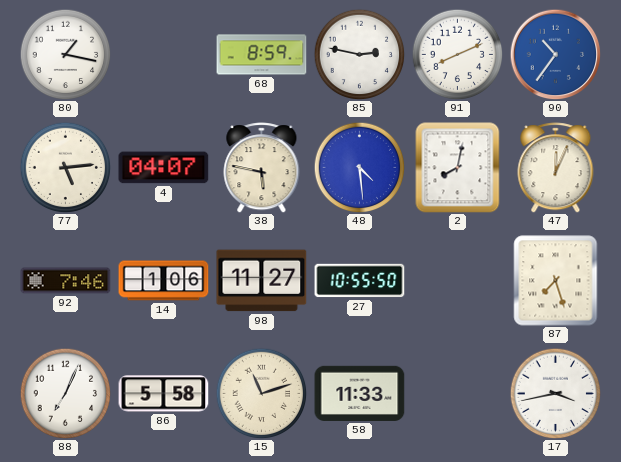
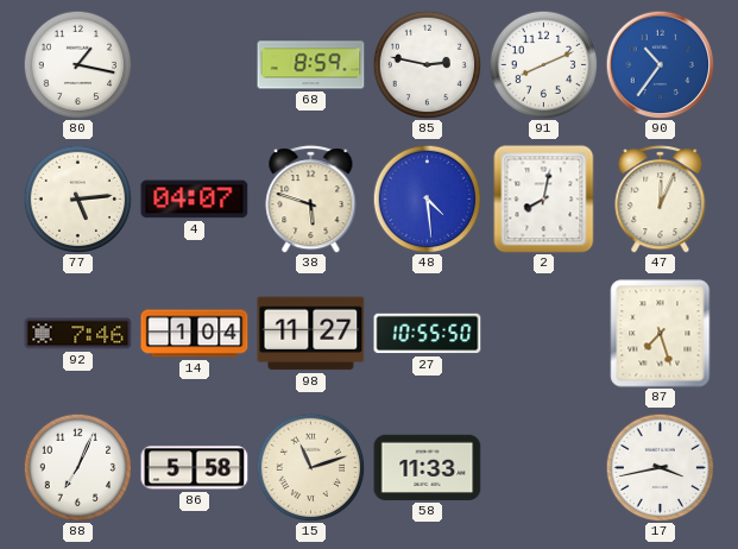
38: 5:47 -> 5:48 (311, 200)
14: 1:06 -> 1:04 (195, 334)
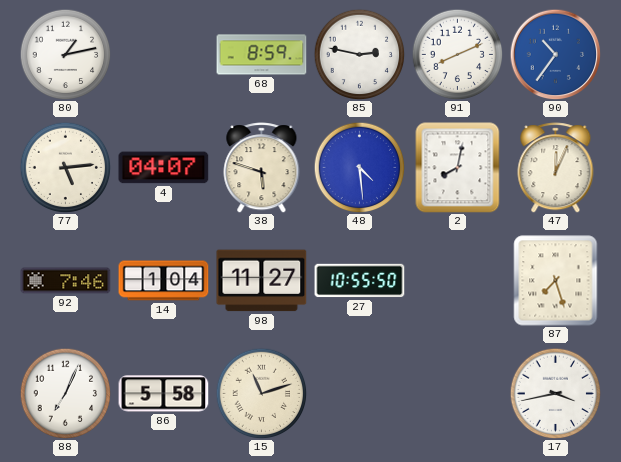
80: 1:17 -> 1:13 (65, 54)
58: 11:33 -> none (428, 467)
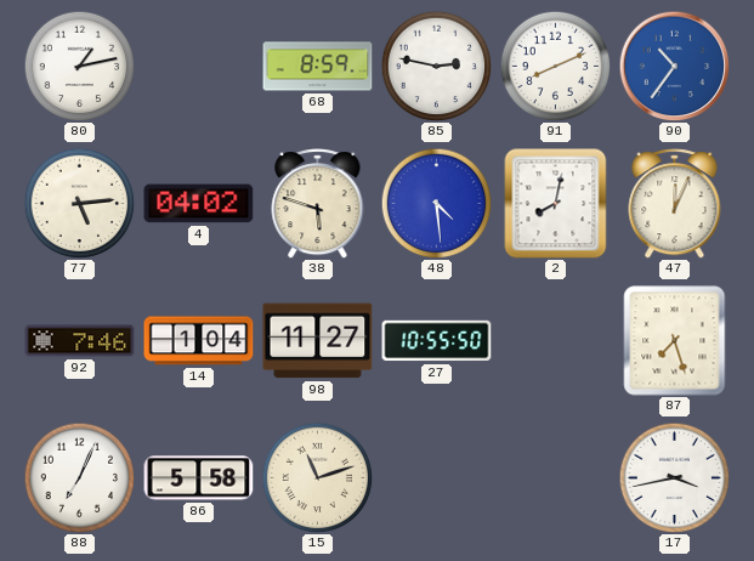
4: 04:07 -> 04:02 (199, 204)
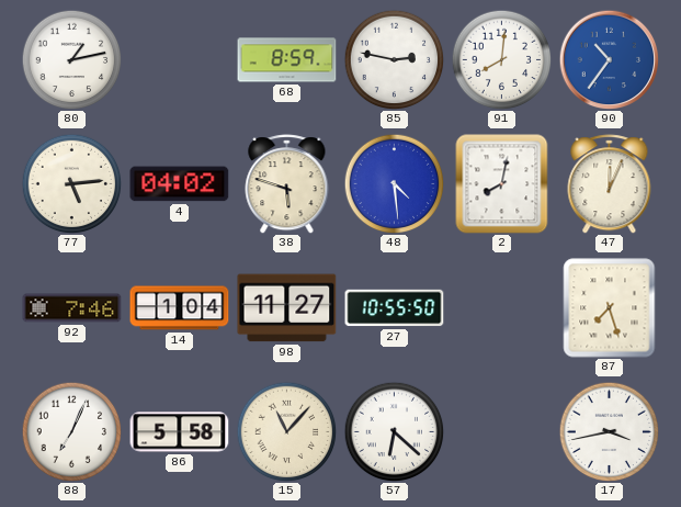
91: 8:11 -> 8:01 (501, 59)
15: 11:12 -> 11:07 (286, 431)
57: none -> 6:22 (394, 431)
